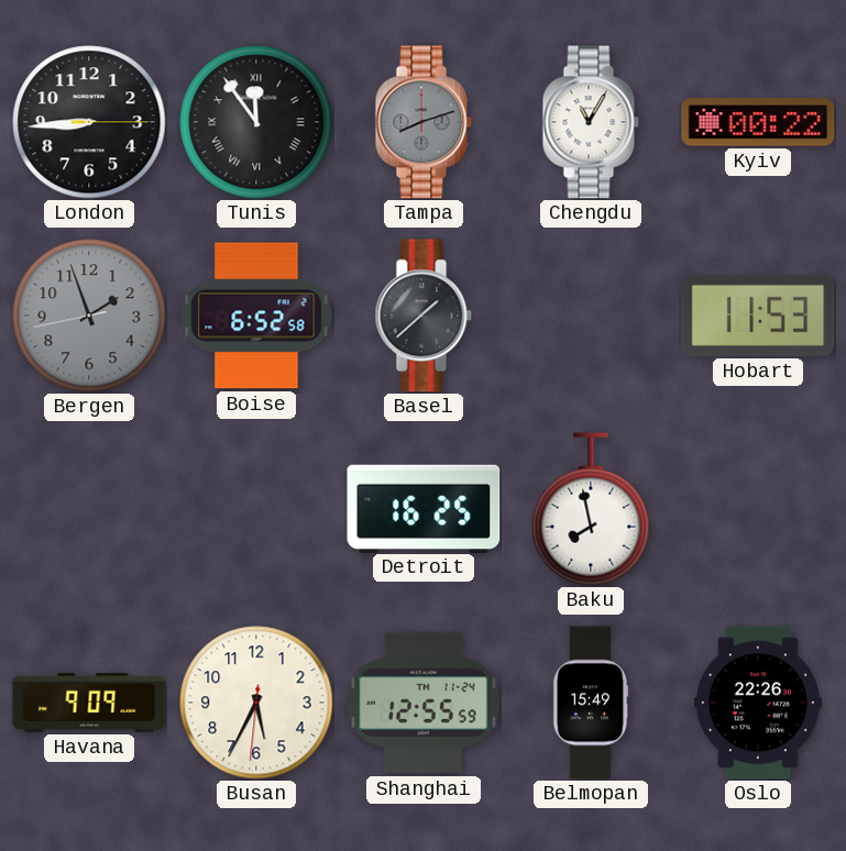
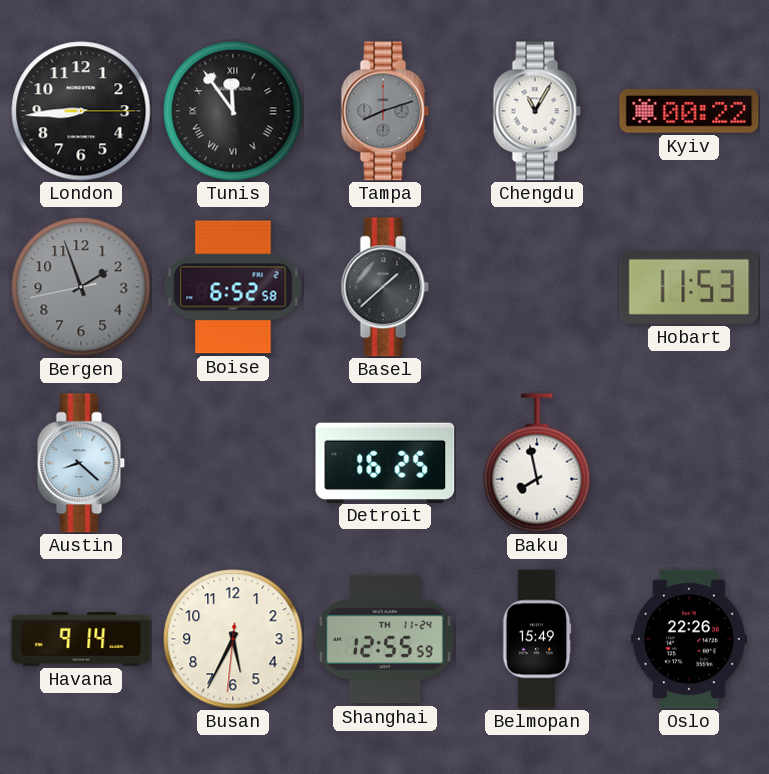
Austin: none -> 8:22 (81, 463)
Havana: 9:09 -> 9:14 (81, 639)
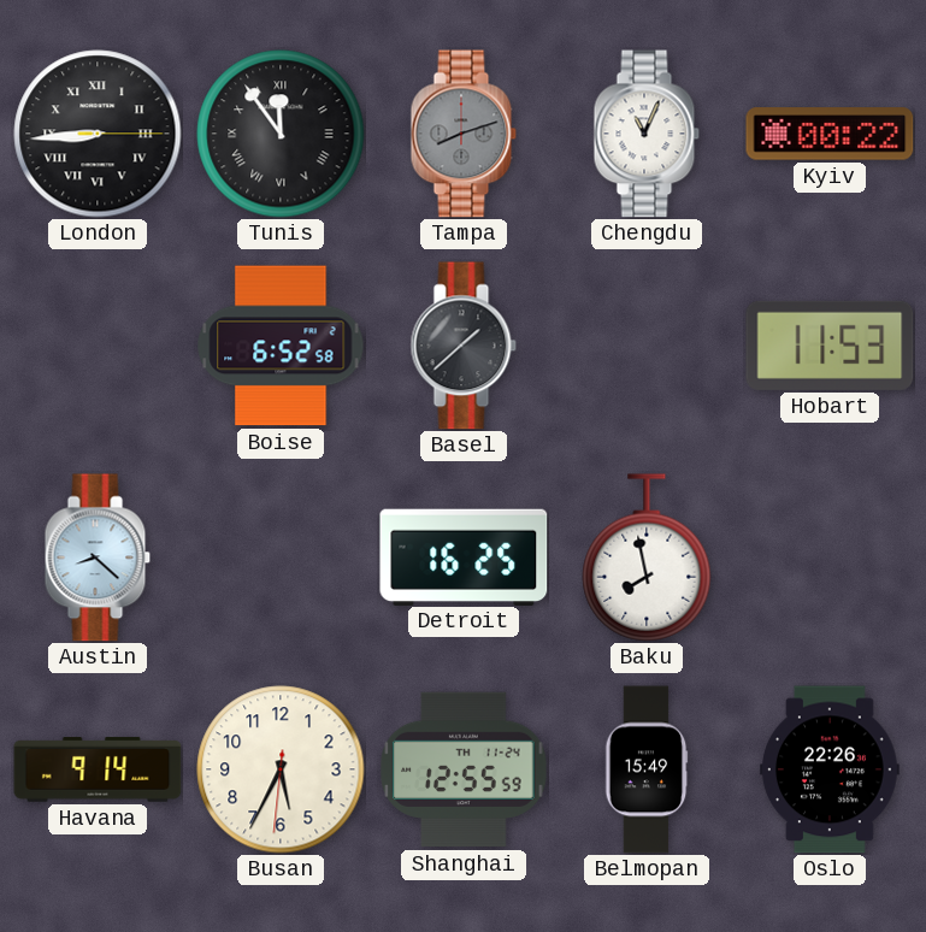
London numerals: Arabic -> Roman (98, 134)
Chengdu: 11:05 -> 11:04 (647, 134)
Bergen: 1:56 -> none (81, 287)
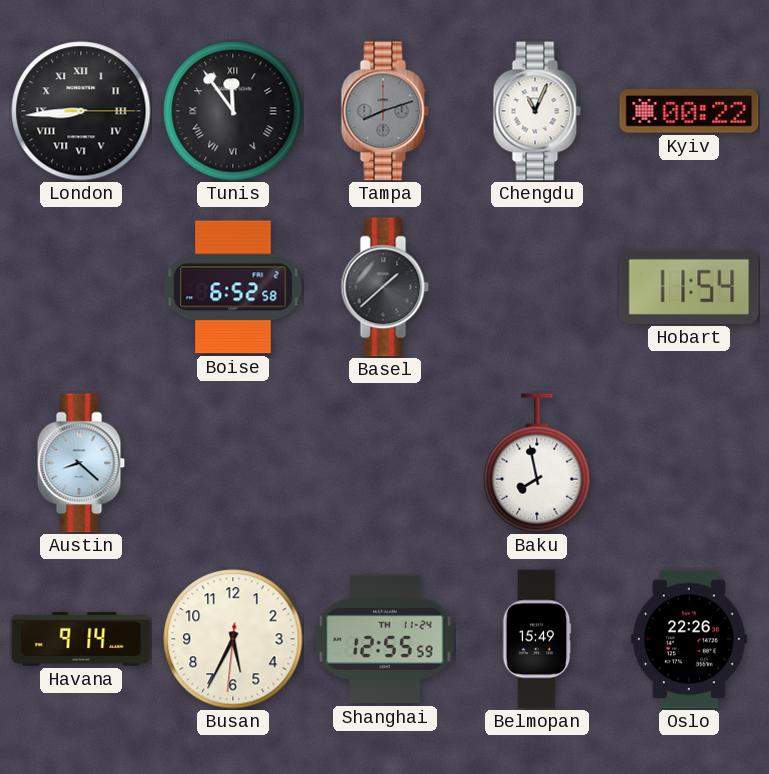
Hobart: 11:53 -> 11:54 (689, 287)
Detroit: 16:25 -> none (464, 556)
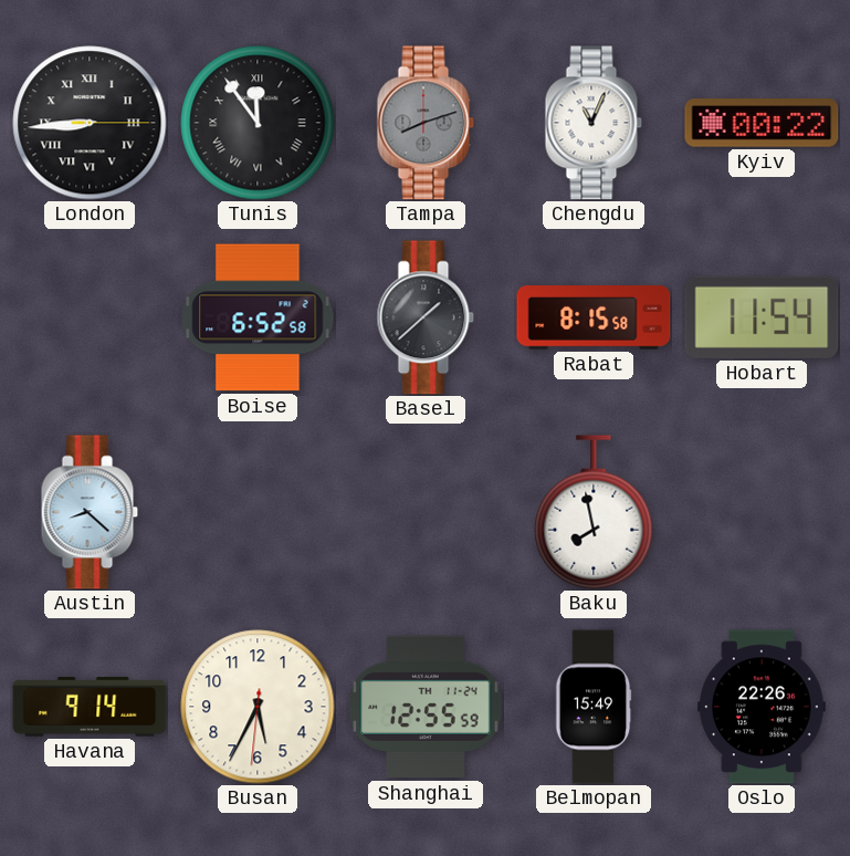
Rabat: none -> 8:15 (594, 317)
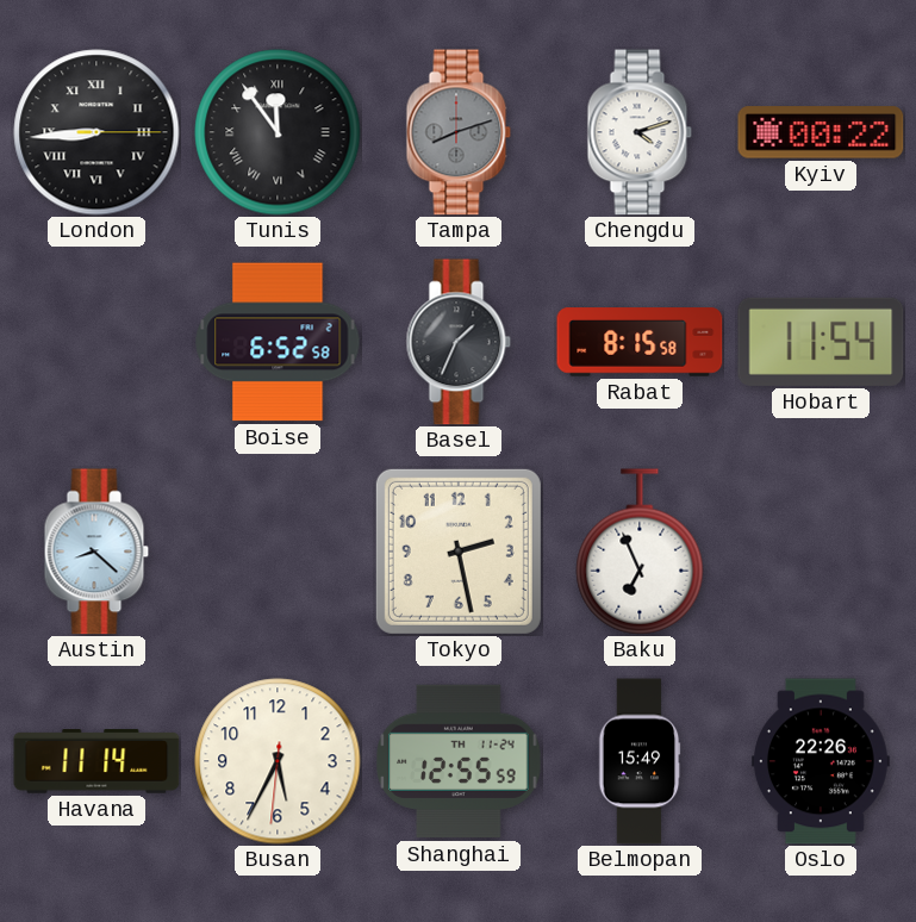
Chengdu: 11:04 -> 4:12 (640, 132)
Basel: 1:38 -> 1:34 (459, 342)
Tokyo: none -> 2:28 (459, 552)
Baku: 7:58 -> 6:56 (640, 552)
Havana: 9:14 -> 11:14 (96, 761)
